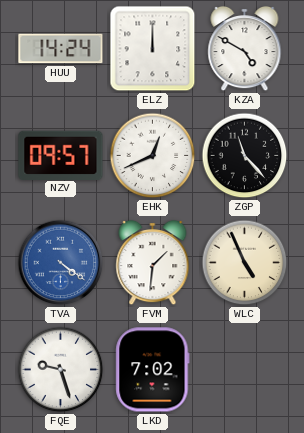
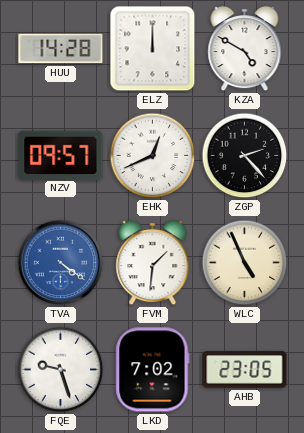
HUU: 14:24 -> 14:28 (61, 49)
ZGP: 11:23 -> 2:23 (245, 156)
AHB: none -> 23:05 (245, 370)
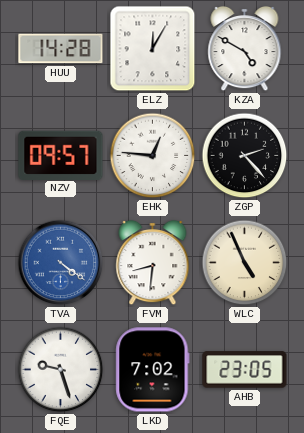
ELZ: 12:00 -> 12:05 (153, 49)
EHK: 12:41 -> 12:46 (153, 156)
FVM: 1:31 -> 8:31 (153, 263)
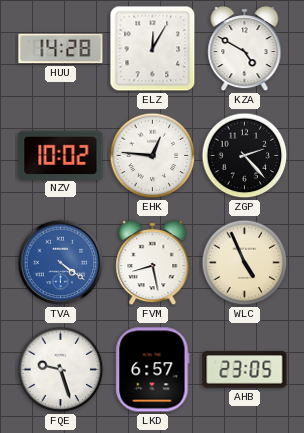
NZV: 09:57 -> 10:02 (61, 155)
FVM: 8:31 -> 8:28 (153, 263)
LKD: 7:02 -> 6:57 (153, 370)
